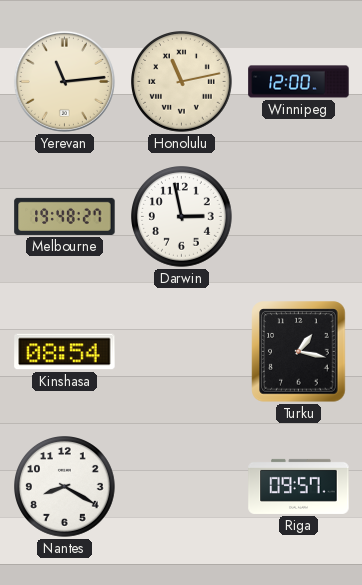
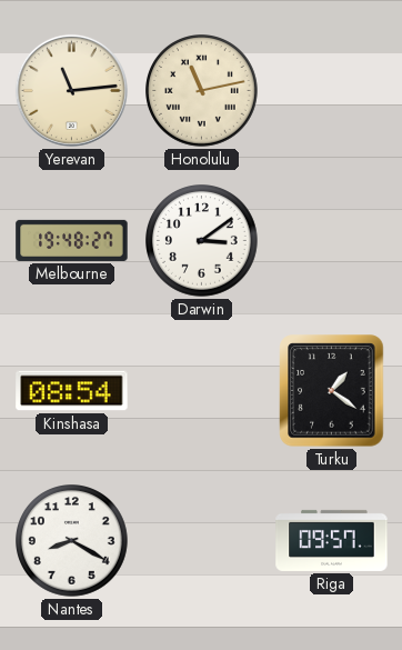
Winnipeg: 12:00 -> none (299, 82)
Darwin: 2:58 -> 3:09 (202, 241)
Turku: 1:17 -> 1:21 (332, 391)
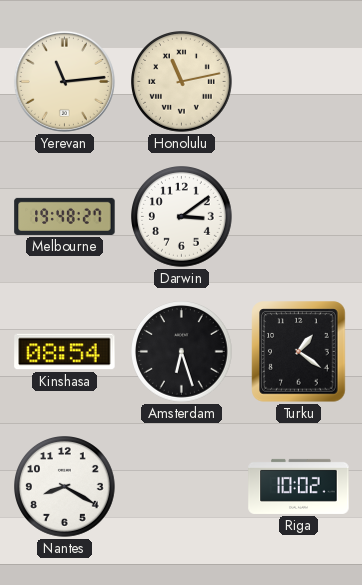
Amsterdam: none -> 6:27 (182, 352)
Riga: 09:57 -> 10:02 (299, 486)
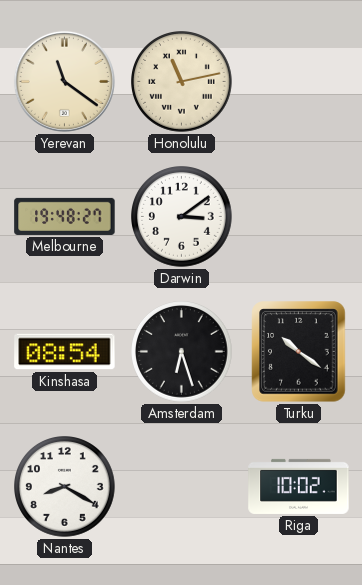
Yerevan: 11:14 -> 11:21 (64, 81)
Turku: 1:21 -> 10:21 (299, 352)
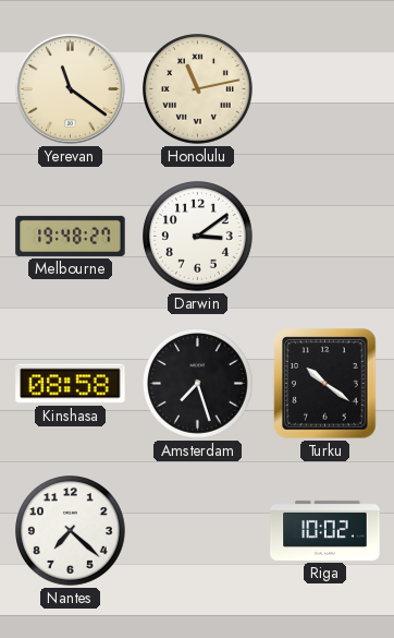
Kinshasa: 08:54 -> 08:58 (71, 384)
Amsterdam: 6:27 -> 7:27 (198, 384)
Nantes: 8:20 -> 7:22 (71, 531)
